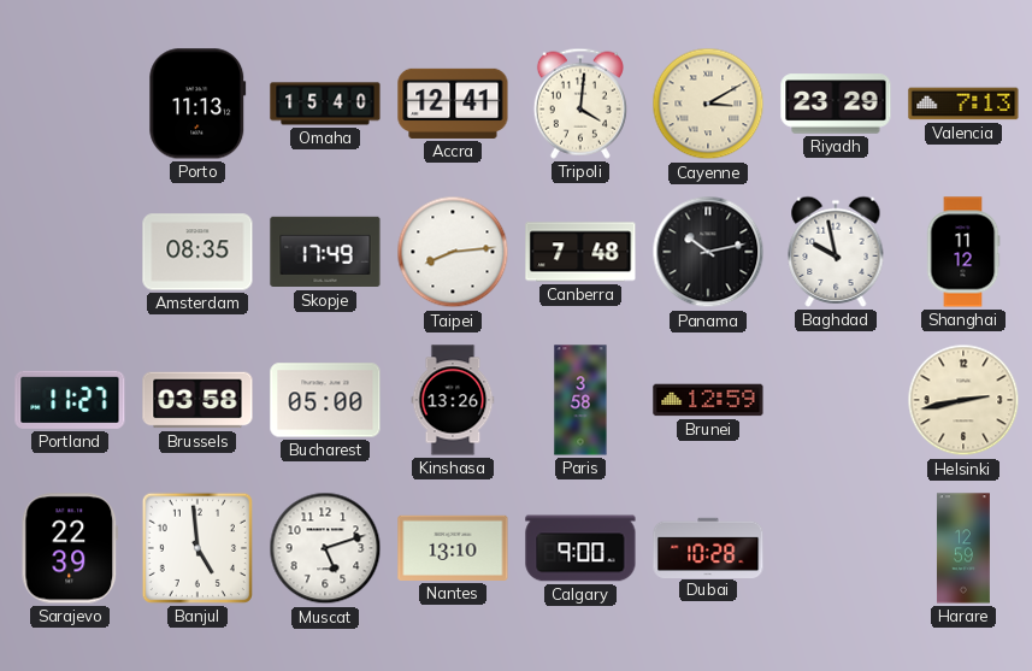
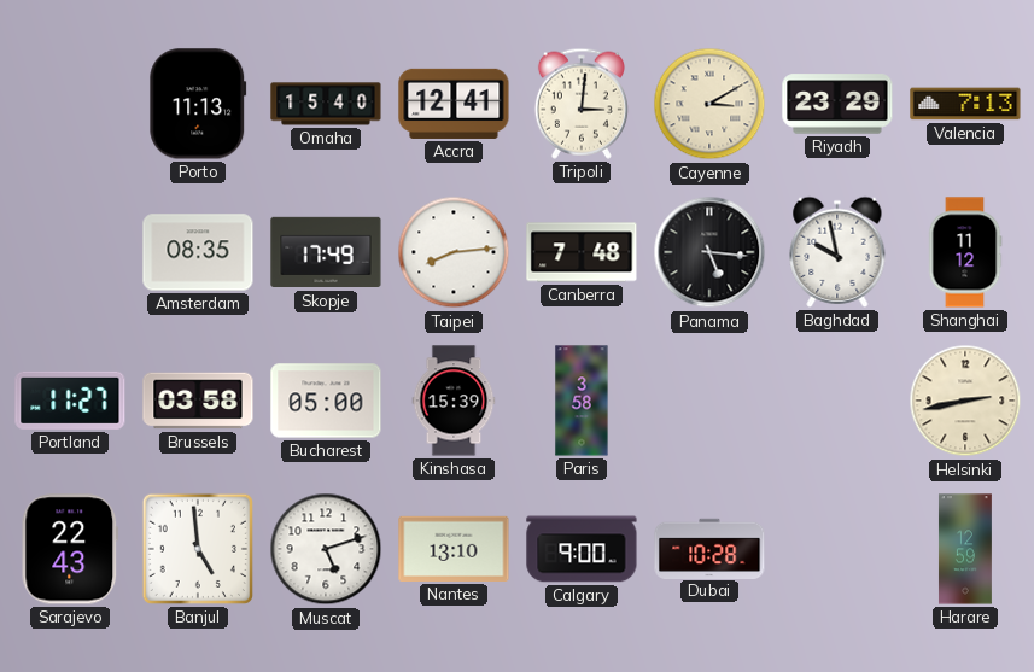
Tripoli: 4:01 -> 3:01 (582, 104)
Panama: 10:13 -> 5:16 (709, 252)
Kinshasa: 13:26 -> 15:39 (454, 401)
Brunei: 12:59 -> none (708, 400)
Sarajevo: 22:39 -> 22:43 (70, 549)
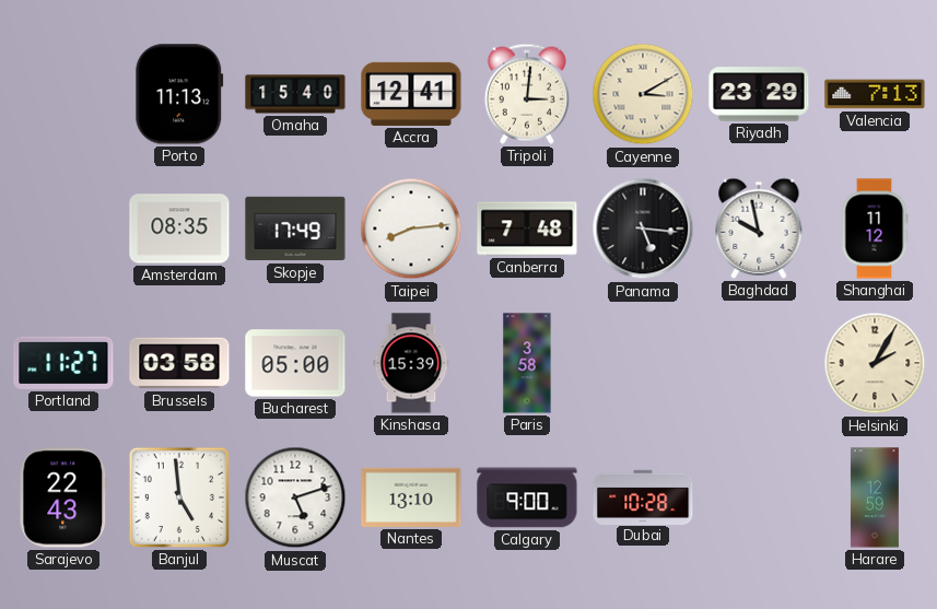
Helsinki: 2:43 -> 2:05 (875, 363)
